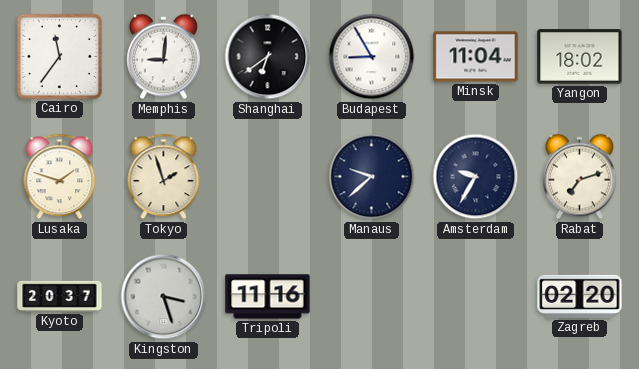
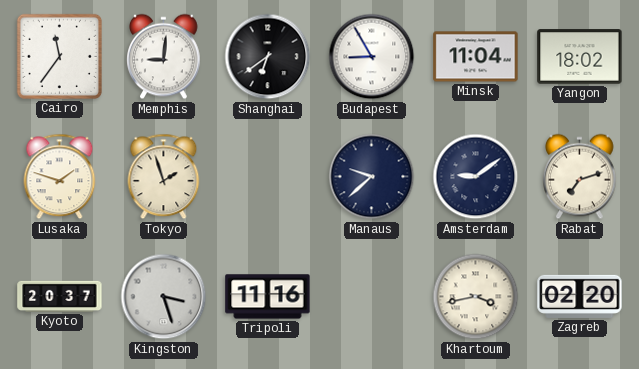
Amsterdam: 9:35 -> 9:09 (476, 177)
Khartoum: none -> 3:43 (476, 297)
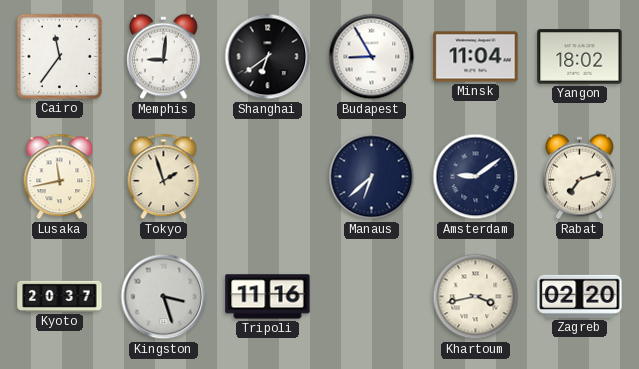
Lusaka: 1:48 -> 11:43 (60, 177)
Manaus: 9:38 -> 6:38 (372, 177)
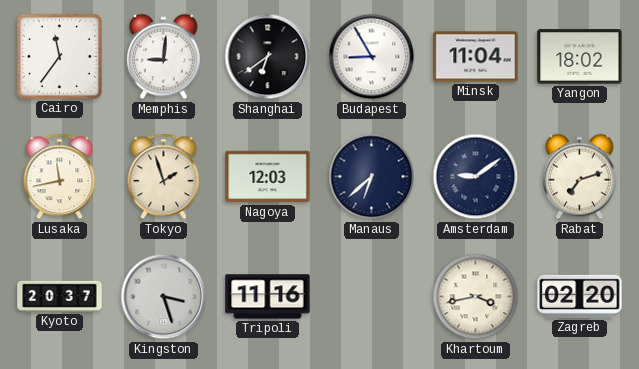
Nagoya: none -> 12:03 (268, 177)
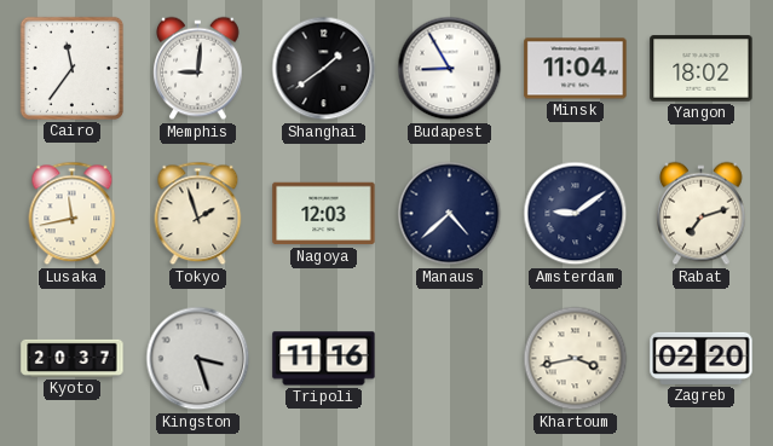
Shanghai: 6:39 -> 1:39 (324, 69)
Manaus: 6:38 -> 4:38 (450, 214)
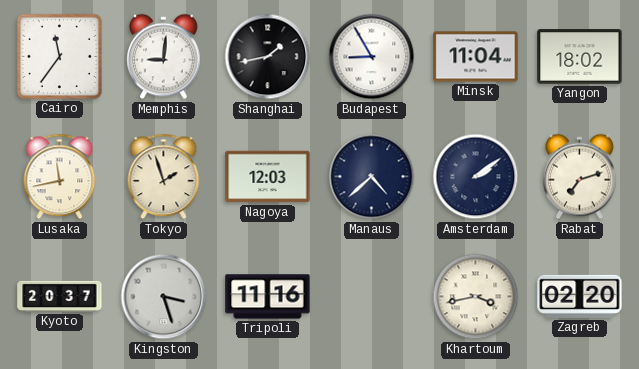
Shanghai: 1:39 -> 1:43 (268, 57)
Amsterdam: 9:09 -> 2:09 (476, 177)
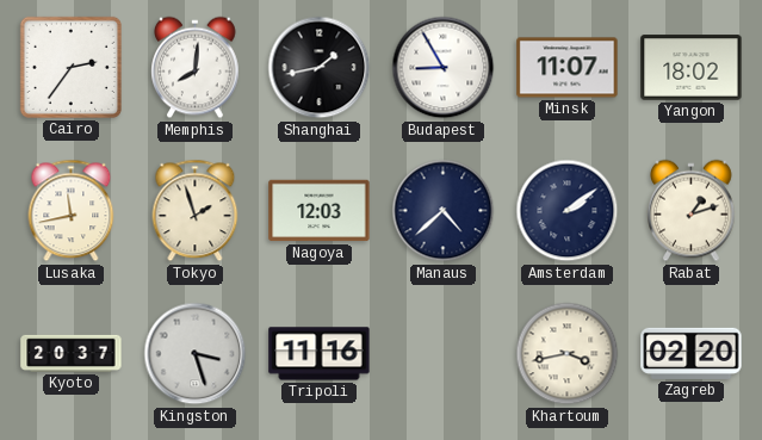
Cairo: 11:36 -> 2:36 (70, 67)
Memphis: 9:01 -> 8:01 (196, 68)
Minsk: 11:04 -> 11:07 (568, 68)
Rabat: 7:12 -> 1:12 (692, 211)
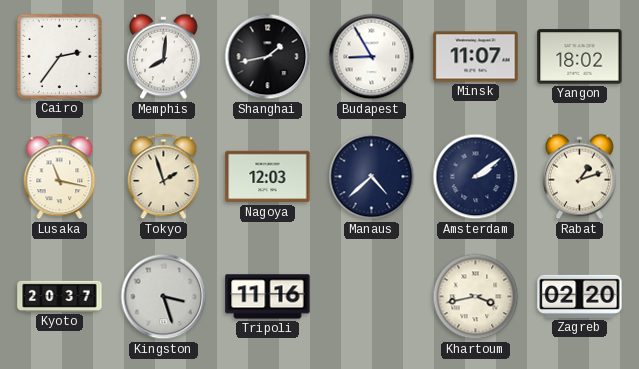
Lusaka: 11:43 -> 11:17 (60, 177)
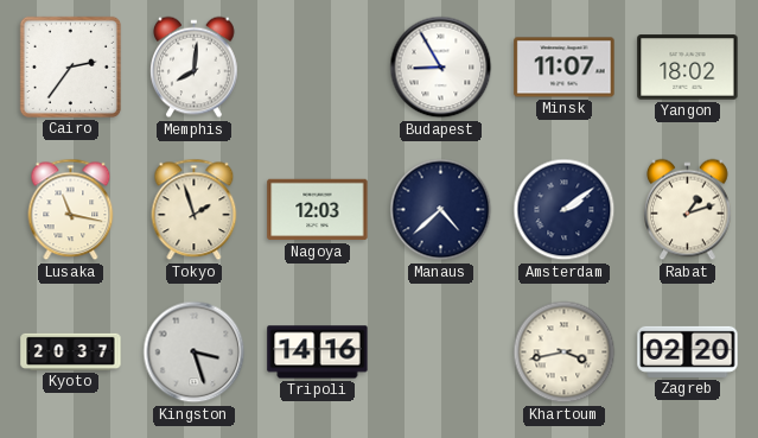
Shanghai: 1:43 -> none (268, 57)
Tripoli: 11:16 -> 14:16 (318, 353)
